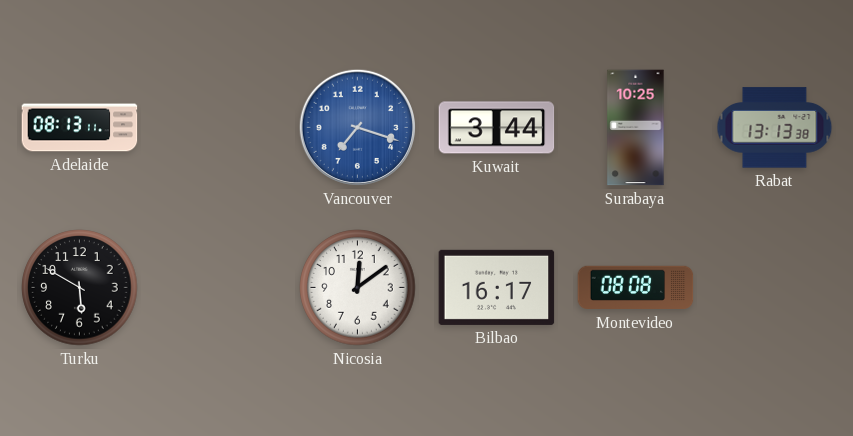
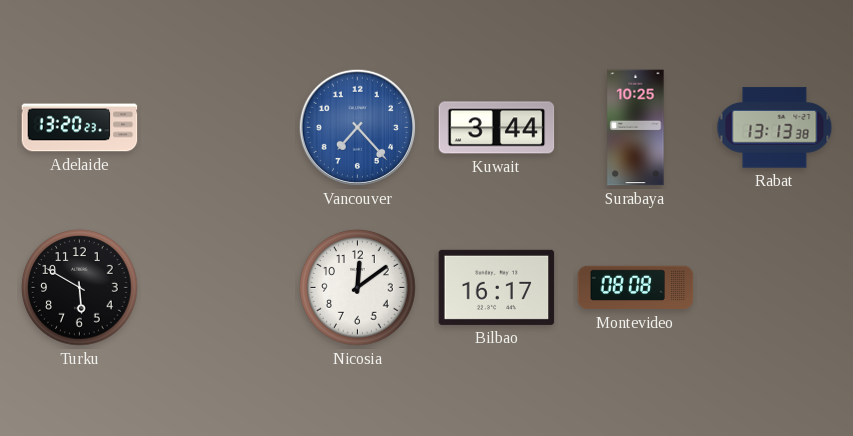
Adelaide: 08:13 -> 13:20 (80, 128)
Vancouver: 7:18 -> 7:23 (357, 127)
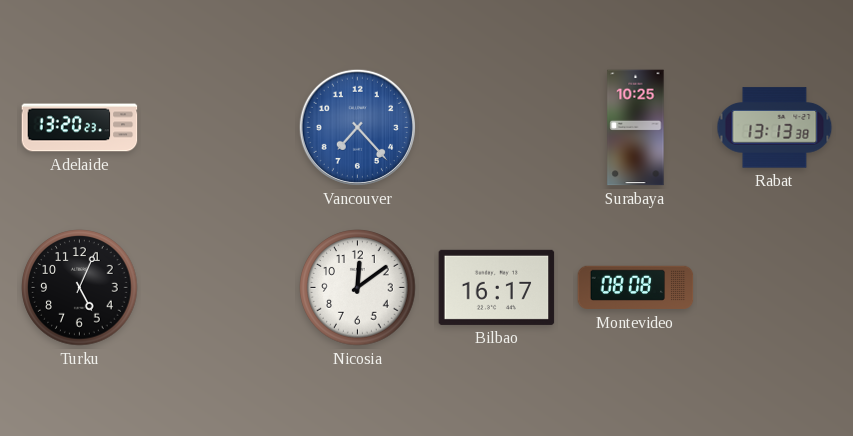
Kuwait: 3:44 -> none (497, 128)
Turku: 5:50 -> 5:04 (80, 288)
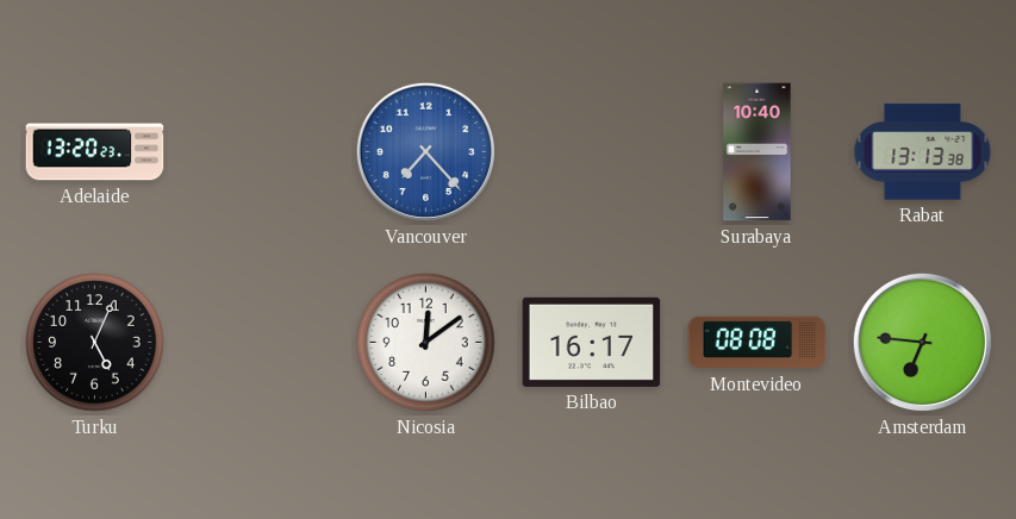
Surabaya: 10:25 -> 10:40 (758, 152)
Amsterdam: none -> 6:46 (922, 342)
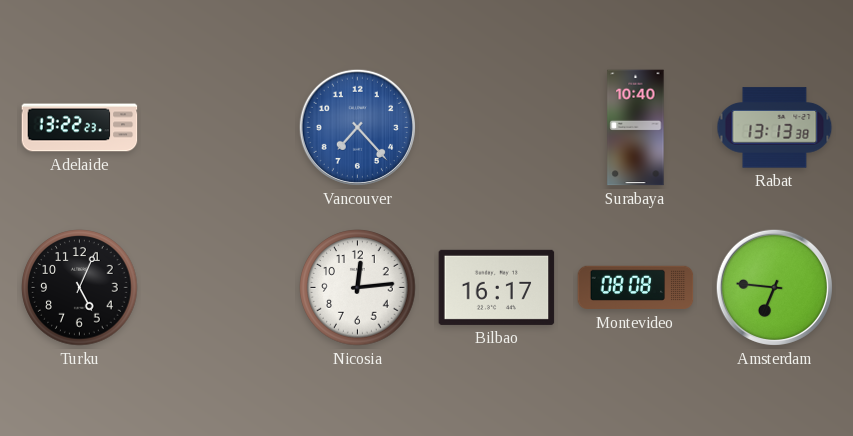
Adelaide: 13:20 -> 13:22 (80, 128)
Nicosia: 12:09 -> 12:14 (358, 288)
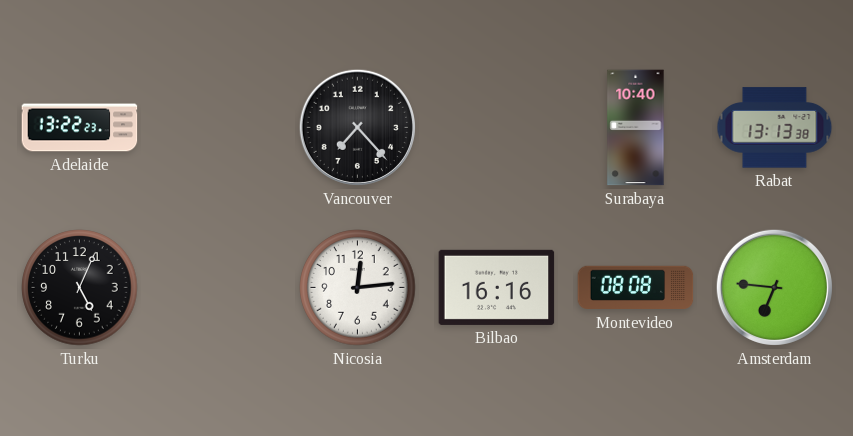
Vancouver dial: blue -> black (357, 127)
Bilbao: 16:17 -> 16:16 (497, 287)
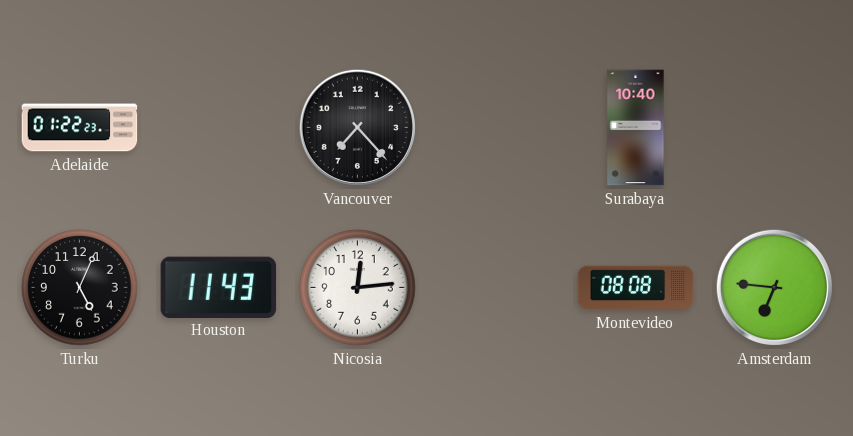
Adelaide: 13:22 -> 01:22 (80, 128)
Rabat: 13:13 -> none (775, 128)
Houston: none -> 11:43 (219, 287)
Bilbao: 16:16 -> none (497, 287)
